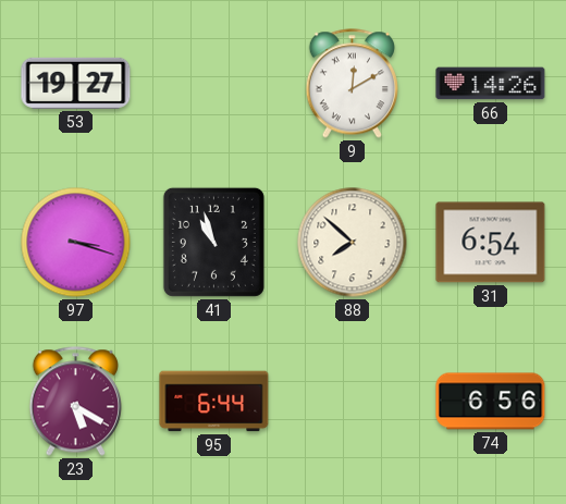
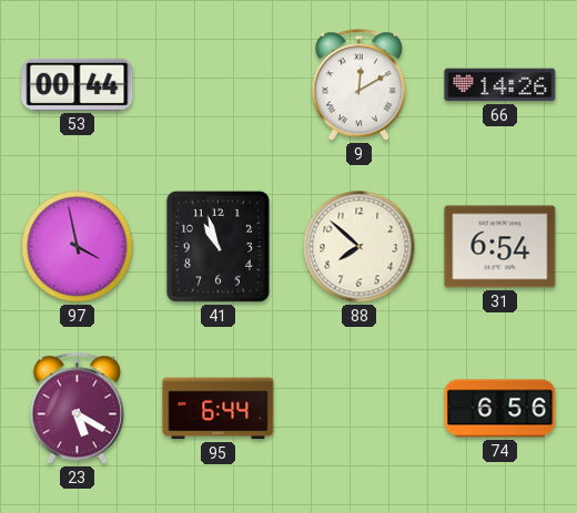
53: 19:27 -> 00:44 (78, 84)
97: 3:18 -> 3:58 (78, 247)
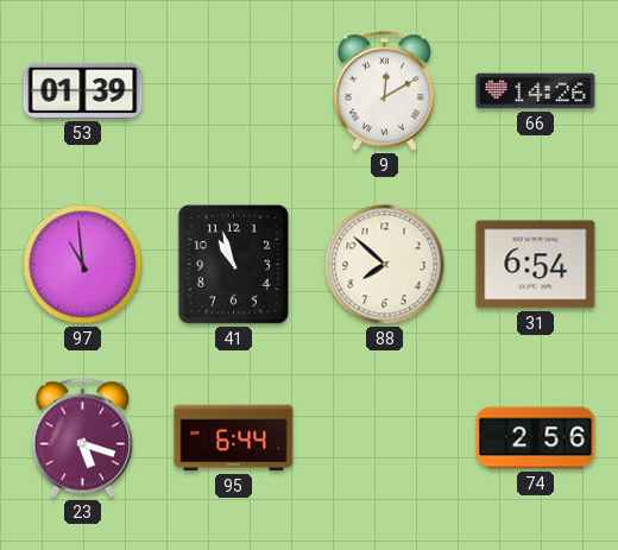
53: 00:44 -> 01:39 (83, 90)
97: 3:58 -> 10:59 (83, 265)
23: 5:20 -> 5:18 (82, 438)
74: 6:56 -> 2:56 (536, 438)
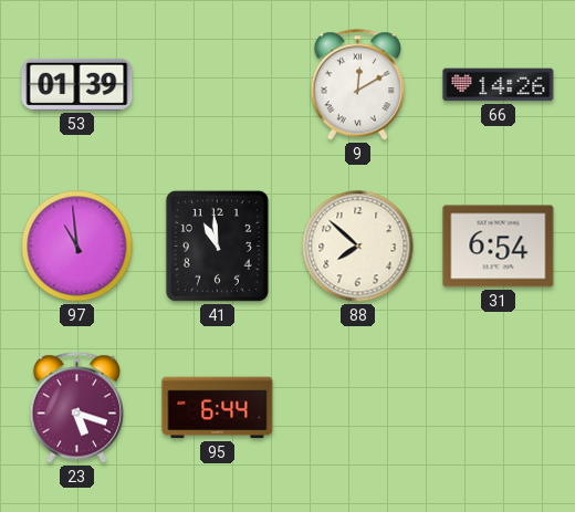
41: 10:57 -> 10:59 (217, 245)
74: 2:56 -> none (536, 438)
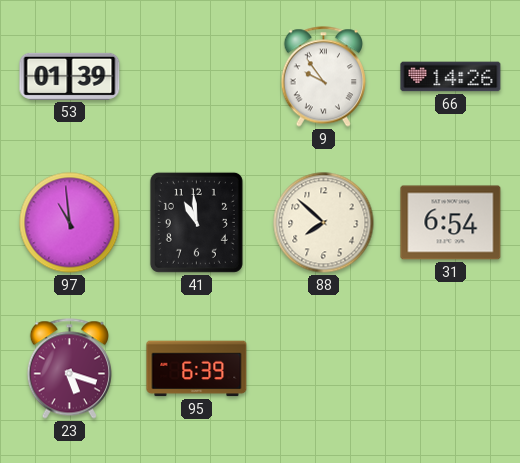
9: 12:10 -> 9:54 (323, 77)
95: 6:44 -> 6:39 (197, 369)
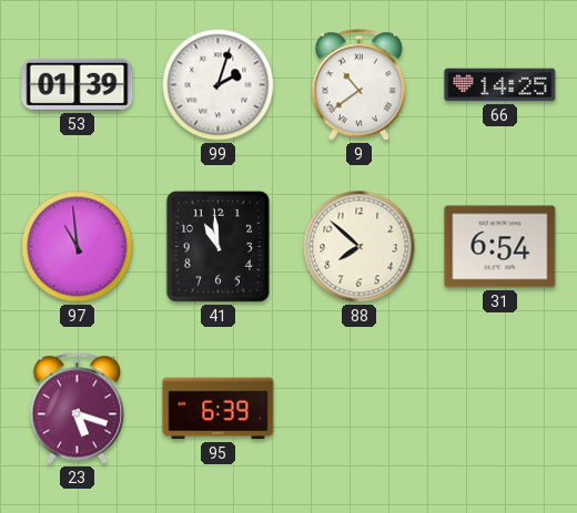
99: none -> 2:03 (219, 85)
9: 9:54 -> 10:39 (358, 85)
66: 14:26 -> 14:25 (500, 85)
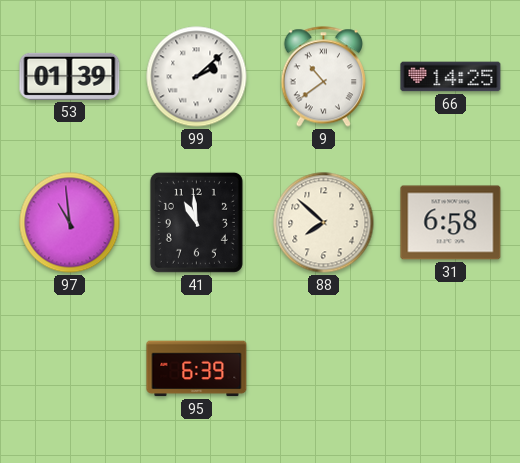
99: 2:03 -> 2:08 (197, 77)
31: 6:54 -> 6:58 (451, 223)
23: 5:18 -> none (77, 409)
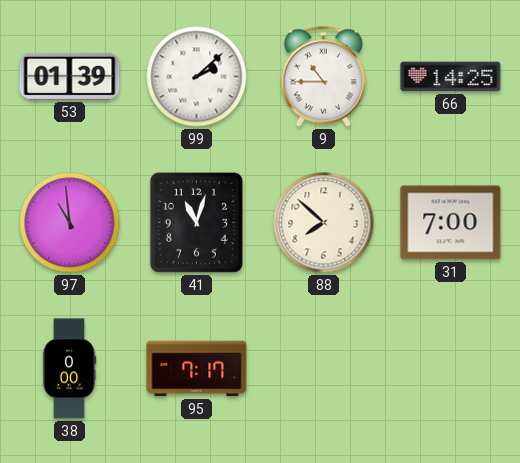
9: 10:39 -> 10:45 (323, 77)
41: 10:59 -> 11:03 (196, 222)
31: 6:58 -> 7:00 (451, 223)
38: none -> 0:00 (69, 369)
95: 6:39 -> 7:17 (197, 369)
